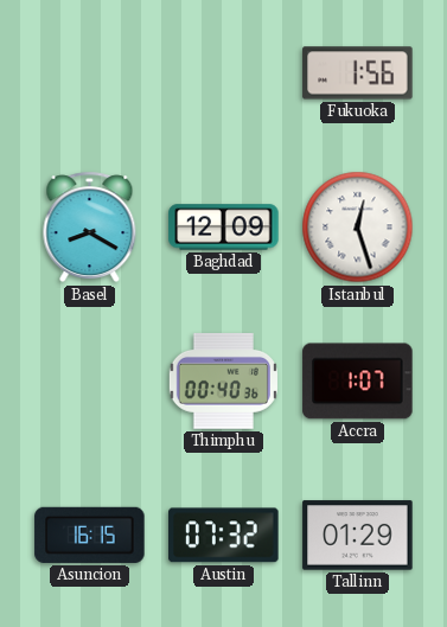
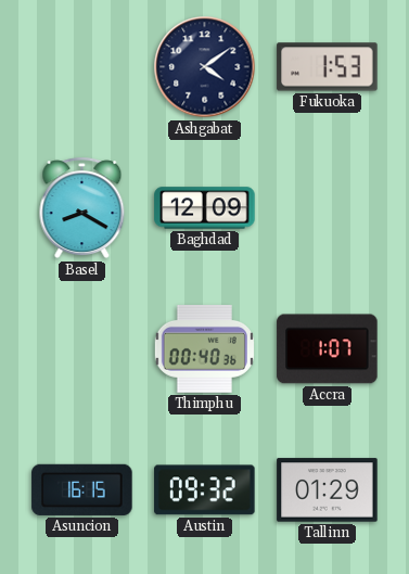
Ashgabat: none -> 4:09 (205, 67)
Fukuoka: 1:56 -> 1:53 (328, 67)
Istanbul: 12:27 -> none (358, 228)
Austin: 07:32 -> 09:32 (205, 490)
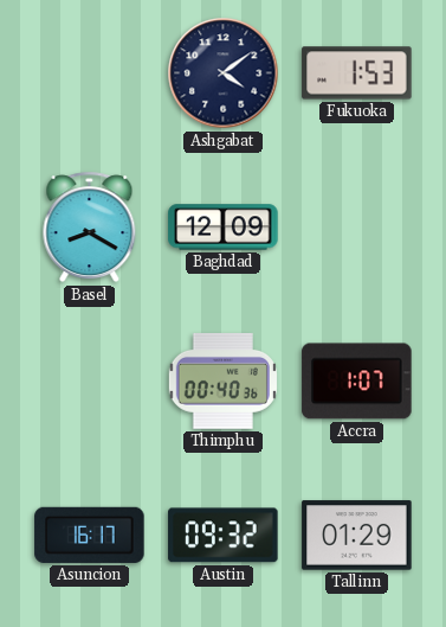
Asuncion: 16:15 -> 16:17 (90, 535)
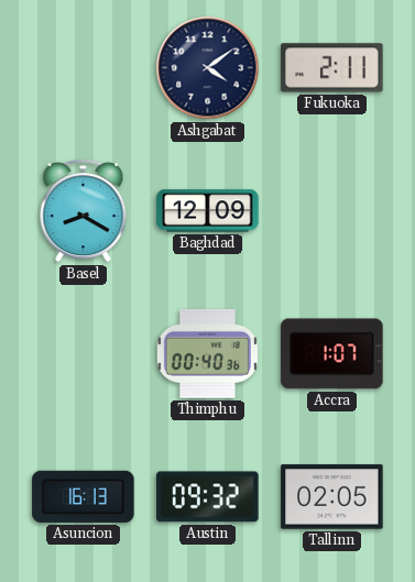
Fukuoka: 1:53 -> 2:11 (332, 68)
Asuncion: 16:17 -> 16:13 (84, 496)
Tallinn: 01:29 -> 02:05 (332, 497)
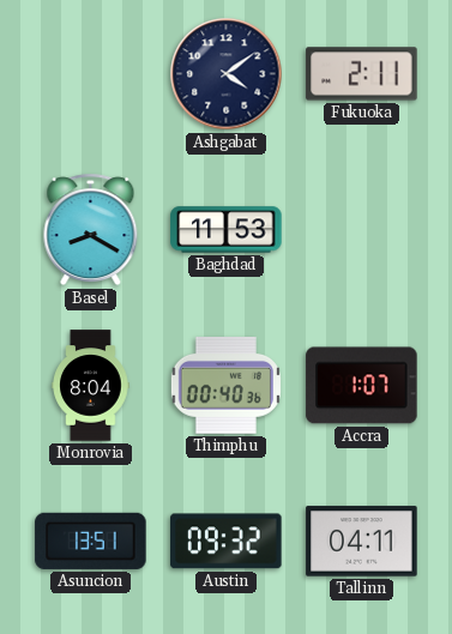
Baghdad: 12:09 -> 11:53 (227, 230)
Monrovia: none -> 8:04 (91, 386)
Asuncion: 16:13 -> 13:51 (91, 541)
Tallinn: 02:05 -> 04:11 (362, 542)
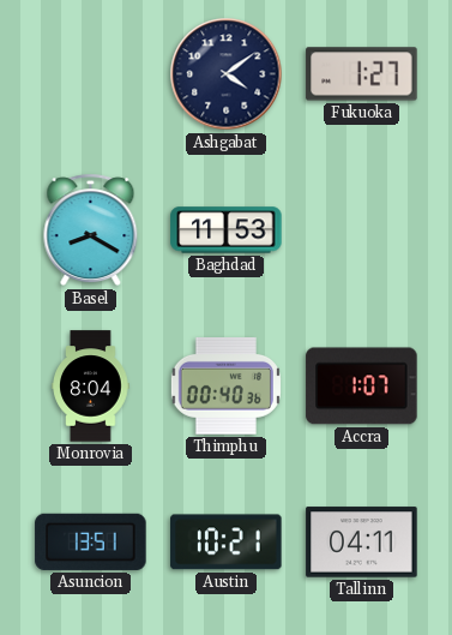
Fukuoka: 2:11 -> 1:27 (362, 74)
Austin: 09:32 -> 10:21 (227, 543)
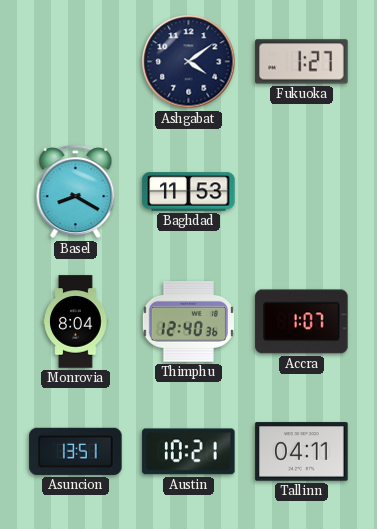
Thimphu: 00:40 -> 12:40 (188, 321)
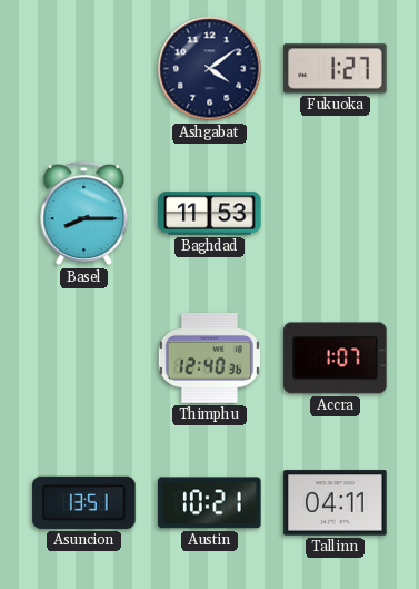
Basel: 8:20 -> 8:15 (84, 214)
Monrovia: 8:04 -> none (76, 322)
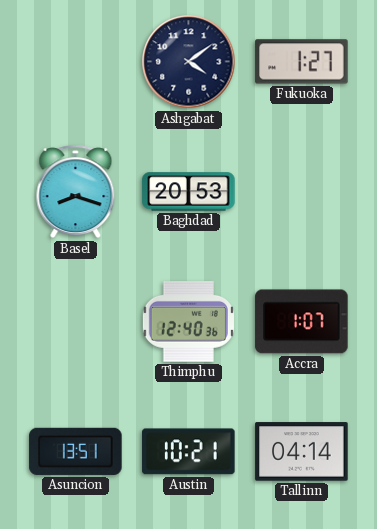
Basel: 8:15 -> 8:18 (76, 192)
Baghdad: 11:53 -> 20:53 (189, 192)
Tallinn: 04:11 -> 04:14 (302, 452)
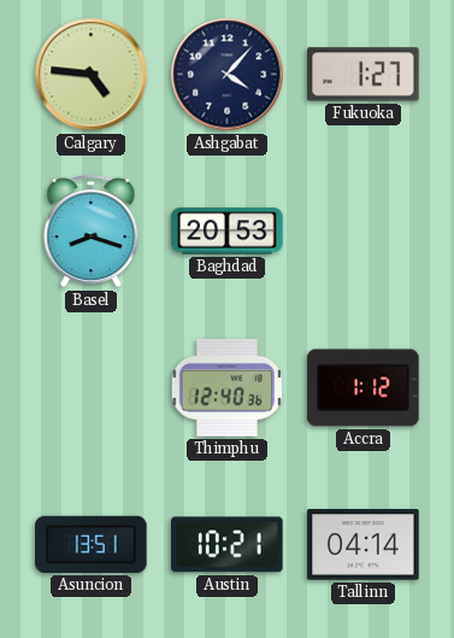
Calgary: none -> 4:46 (92, 75)
Ashgabat: 4:09 -> 4:07 (228, 75)
Accra: 1:07 -> 1:12 (364, 388)
